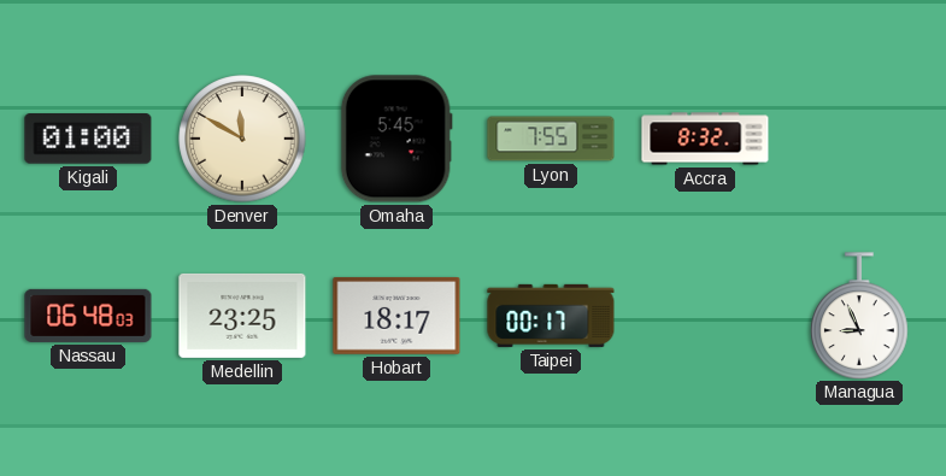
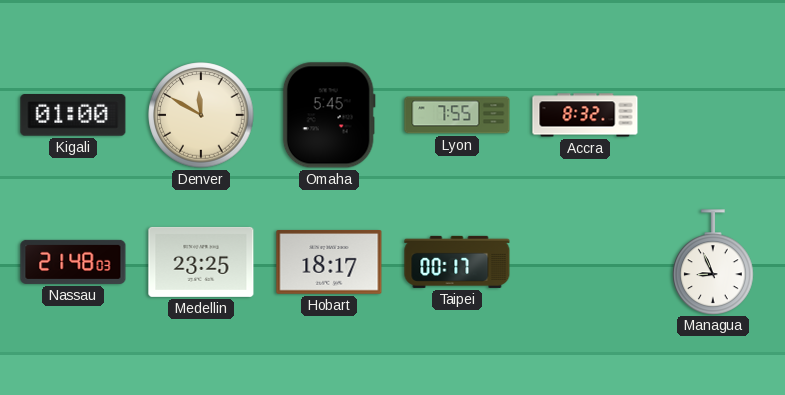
Nassau: 06:48 -> 21:48 (73, 262)
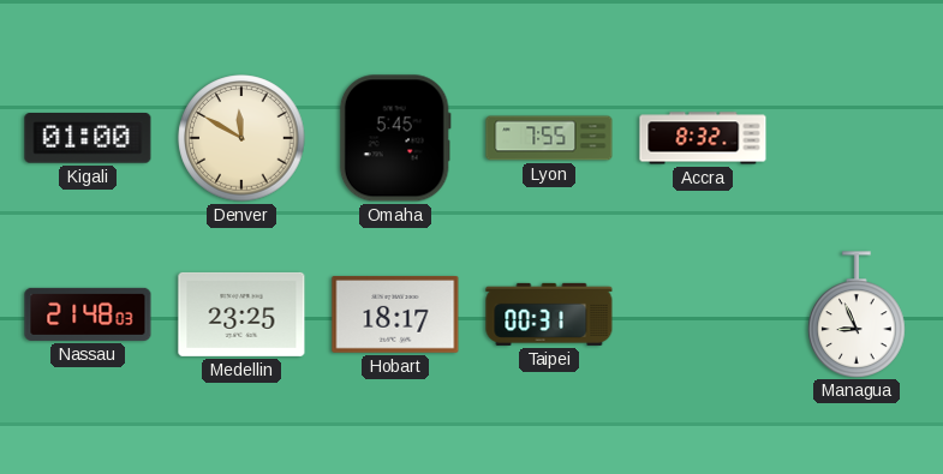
Taipei: 00:17 -> 00:31 (549, 314)
